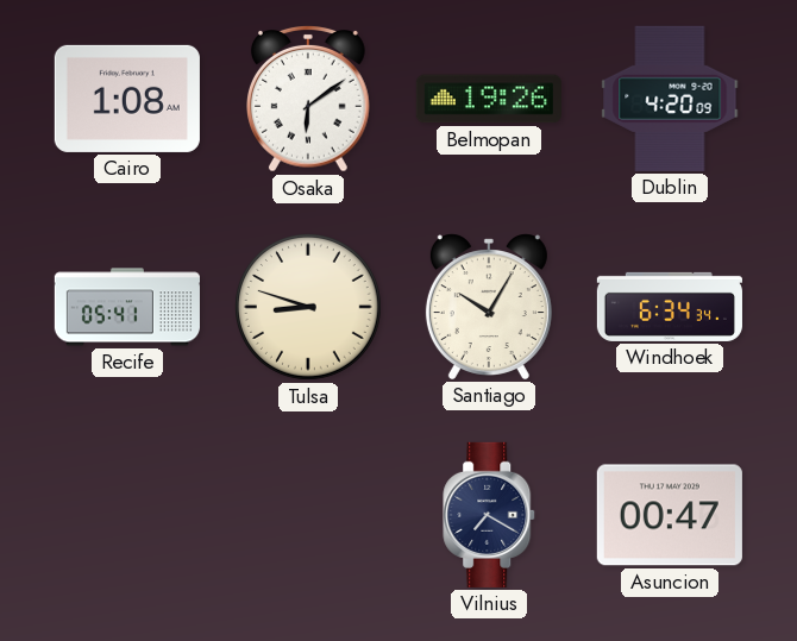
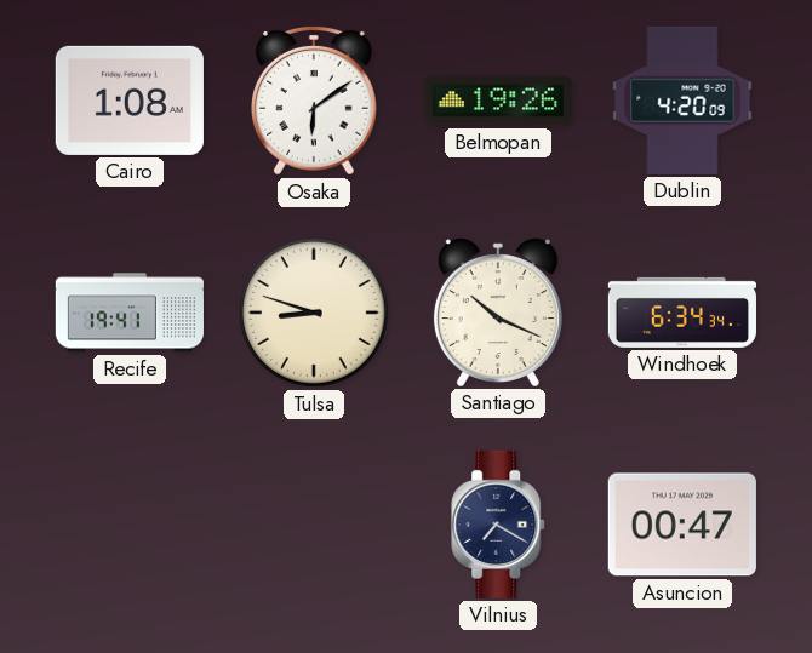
Recife: 05:41 -> 19:41 (130, 313)
Santiago: 10:05 -> 10:19 (498, 313)
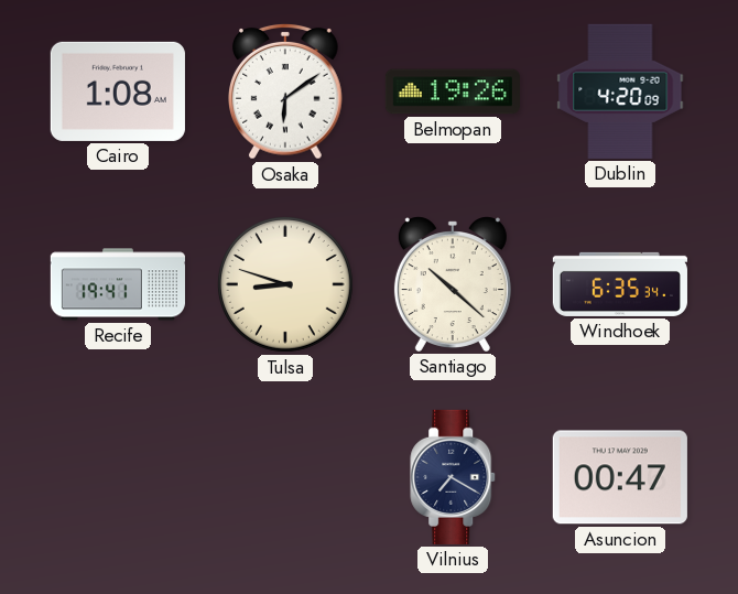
Santiago: 10:19 -> 10:22 (453, 284)
Windhoek: 6:34 -> 6:35 (620, 284)
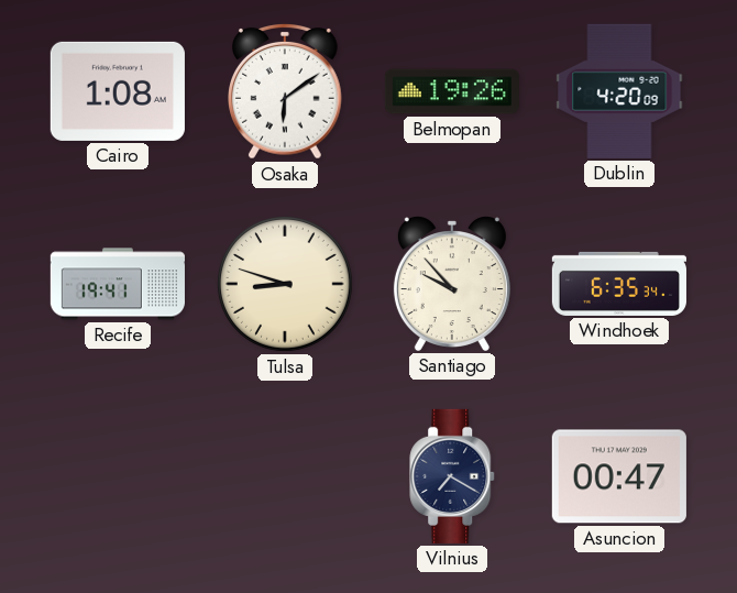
Santiago: 10:22 -> 9:53 (452, 284)
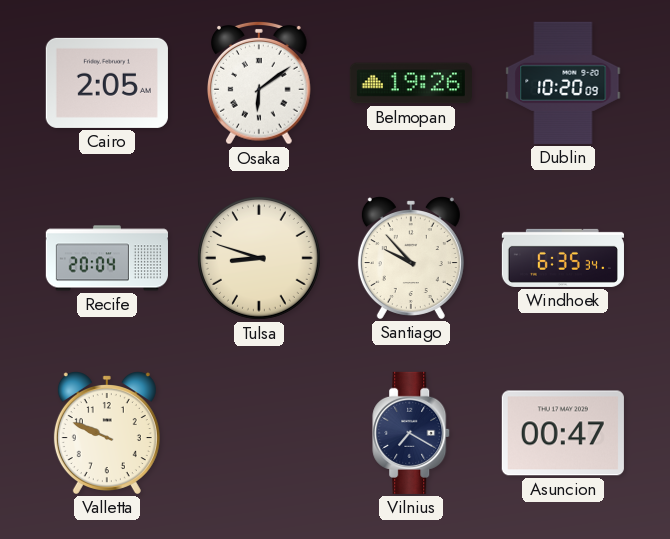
Cairo: 1:08 -> 2:05 (107, 83)
Dublin: 4:20 -> 10:20 (563, 83)
Recife: 19:41 -> 20:04 (107, 258)
Valletta: none -> 9:49 (107, 433)
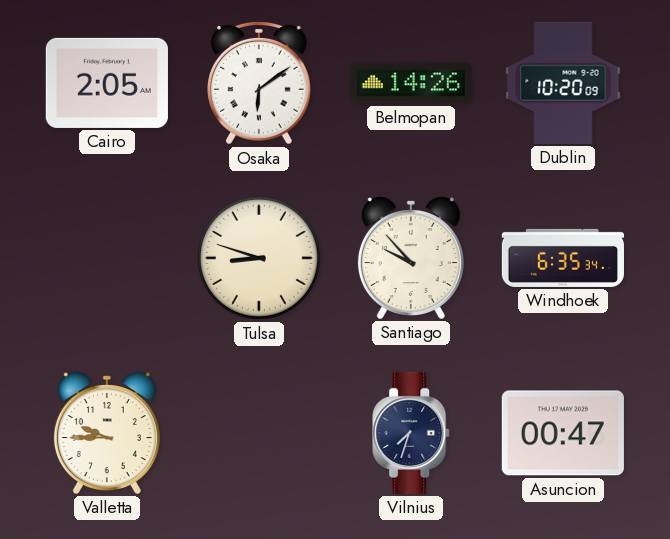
Belmopan: 19:26 -> 14:26 (411, 83)
Recife: 20:04 -> none (107, 258)
Valletta: 9:49 -> 9:45 (107, 433)
Vilnius: 7:20 -> 7:33 (412, 433)
